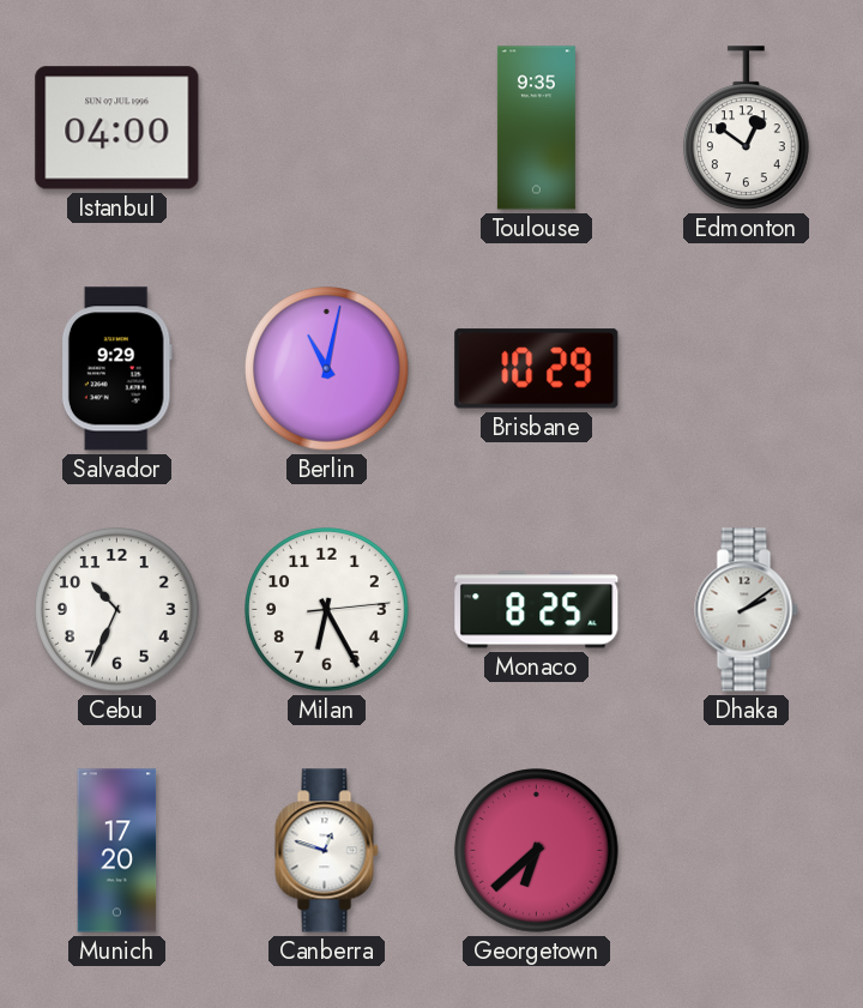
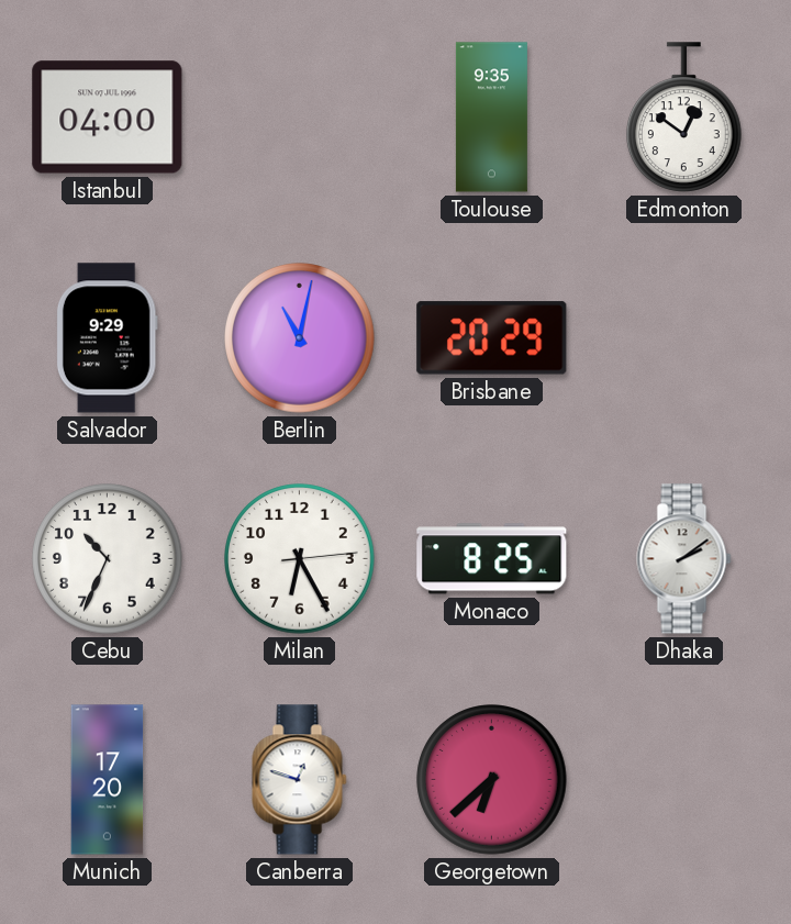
Brisbane: 10:29 -> 20:29 (492, 338)
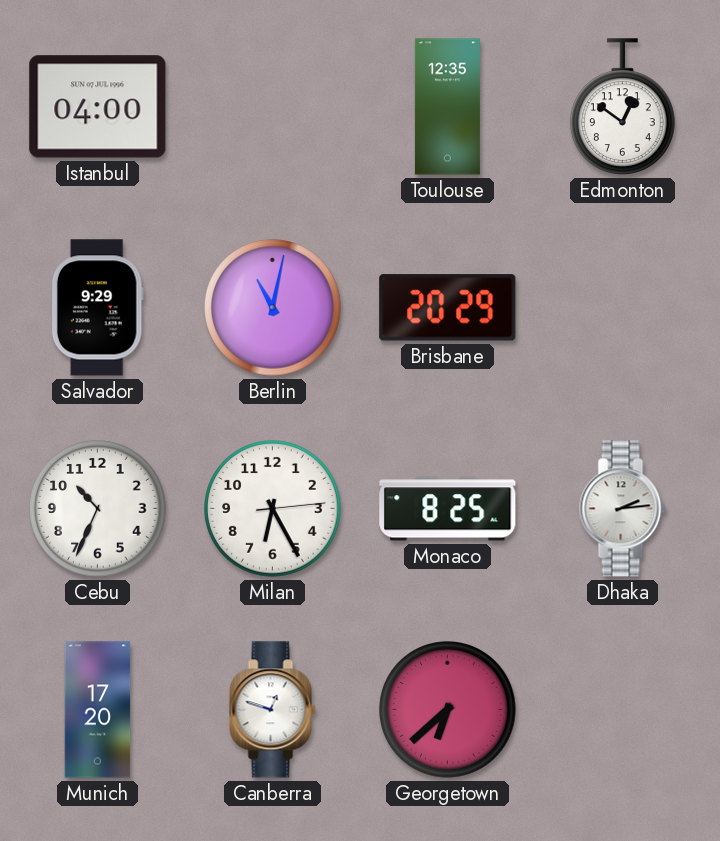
Toulouse: 9:35 -> 12:35 (447, 107)
Dhaka: 2:09 -> 2:14 (623, 509)
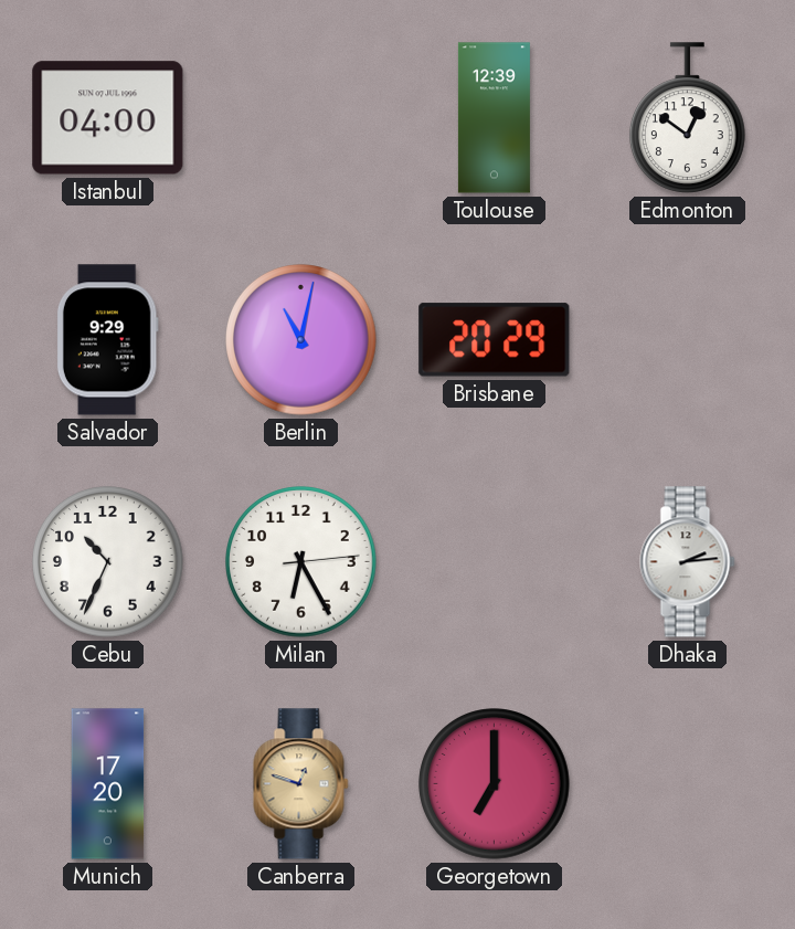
Toulouse: 12:35 -> 12:39 (494, 118)
Monaco: 8:25 -> none (448, 509)
Canberra dial: white -> champagne (301, 784)
Georgetown: 6:38 -> 7:00 (495, 784)
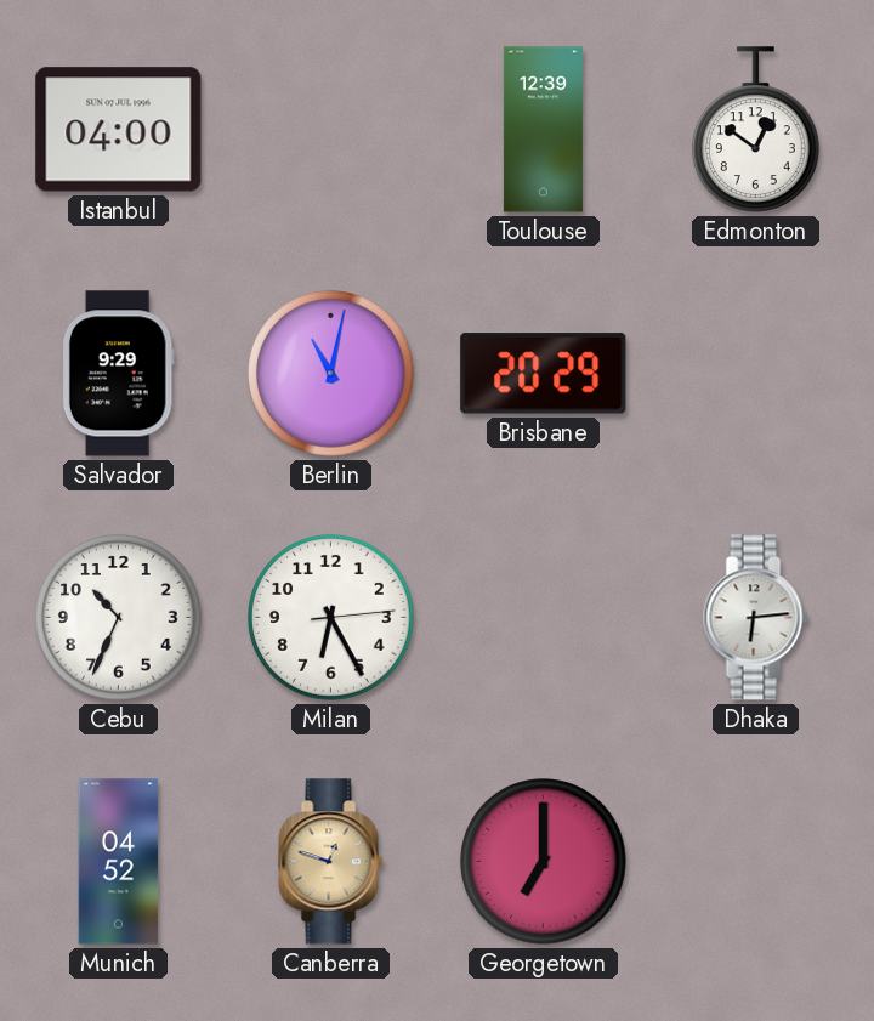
Dhaka: 2:14 -> 6:14 (756, 618)
Munich: 17:20 -> 04:52 (119, 862)
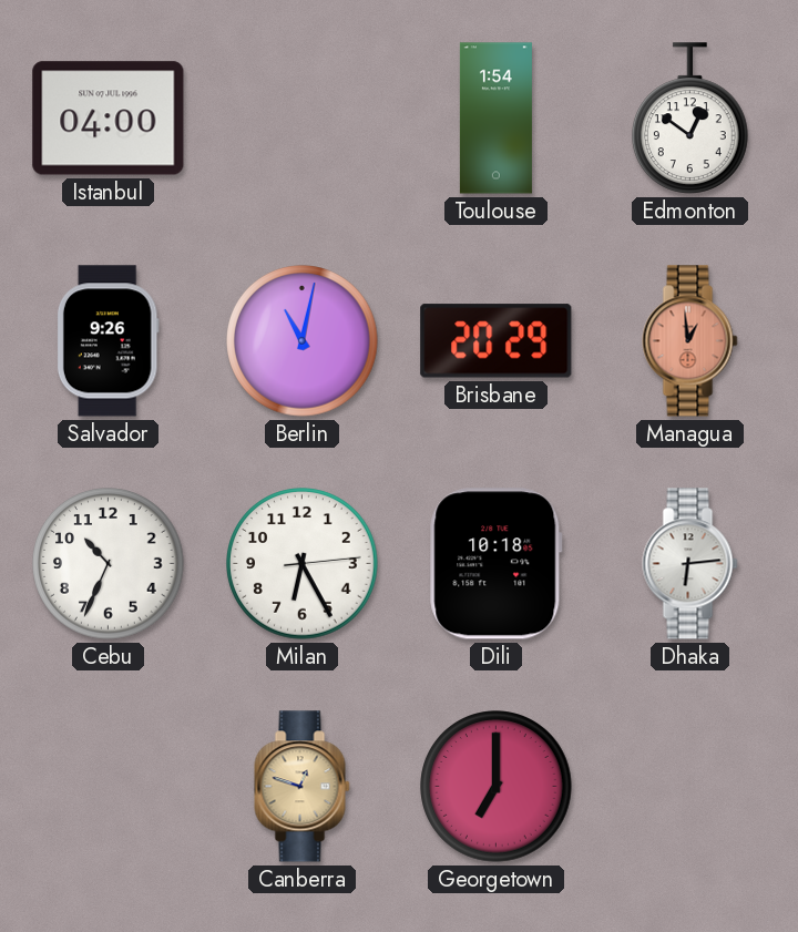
Toulouse: 12:39 -> 1:54 (495, 119)
Salvador: 9:29 -> 9:26 (108, 341)
Managua: none -> 12:59 (690, 341)
Dili: none -> 10:18 (497, 564)
Munich: 04:52 -> none (119, 862)
